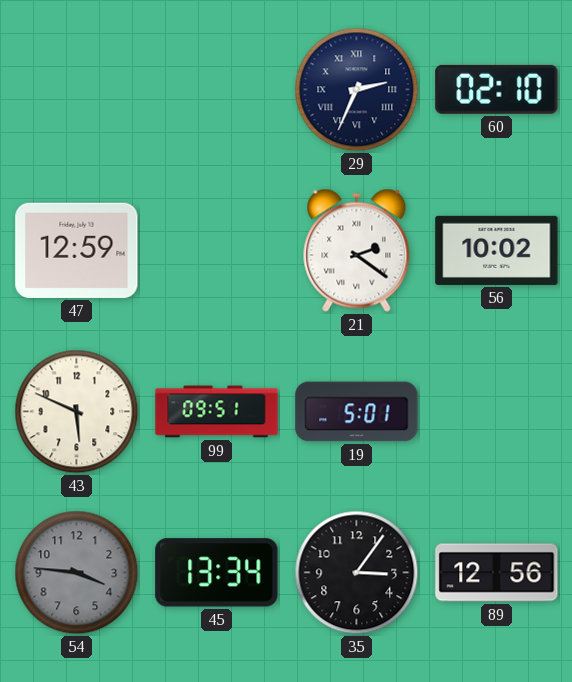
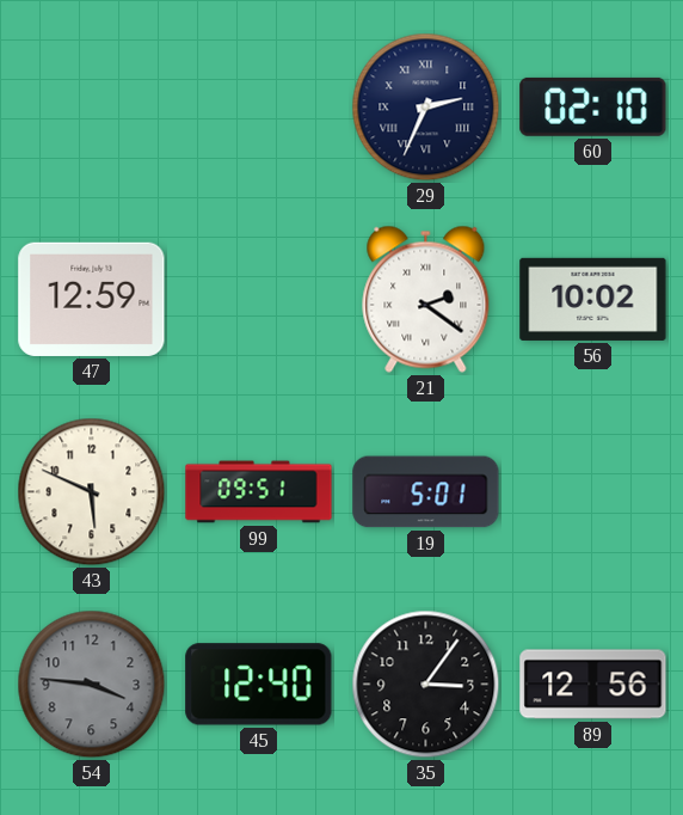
45: 13:34 -> 12:40 (259, 685)
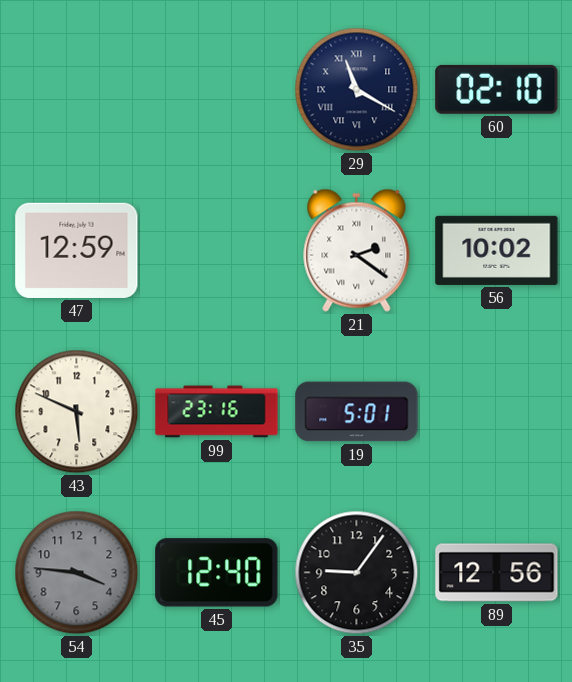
29: 2:34 -> 11:20 (357, 90)
99: 09:51 -> 23:16 (217, 412)
35: 3:06 -> 9:06 (357, 573)
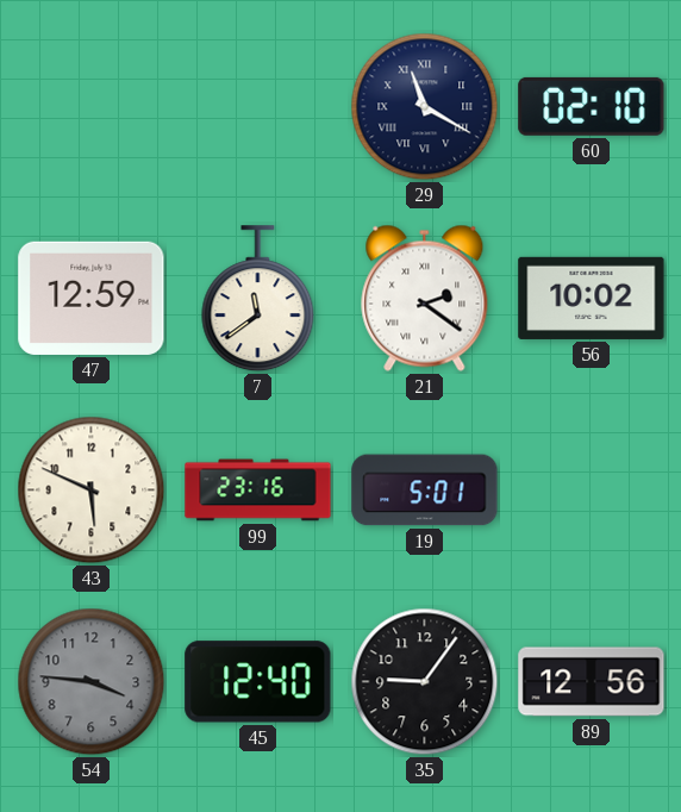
7: none -> 11:39 (258, 299)
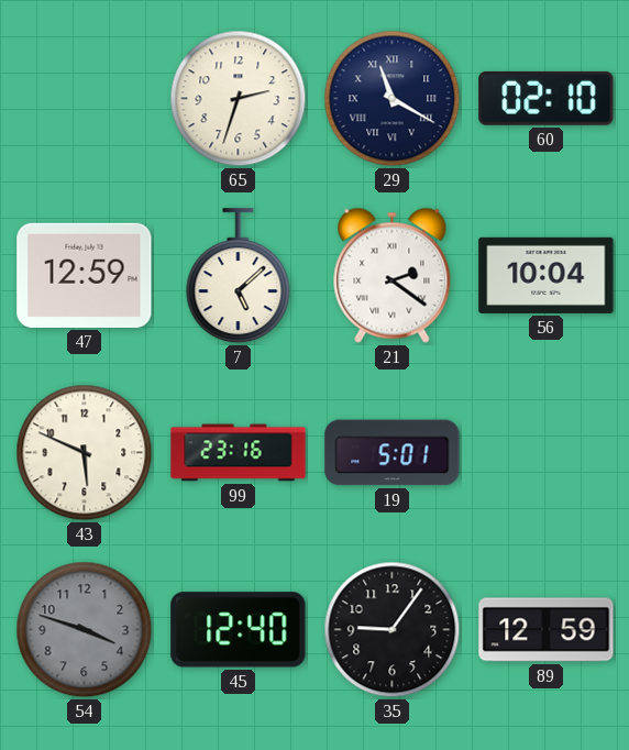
65: none -> 2:33 (239, 99)
7: 11:39 -> 5:08 (239, 276)
56: 10:02 -> 10:04 (547, 275)
54: 3:46 -> 3:48 (85, 630)
89: 12:56 -> 12:59 (547, 630)
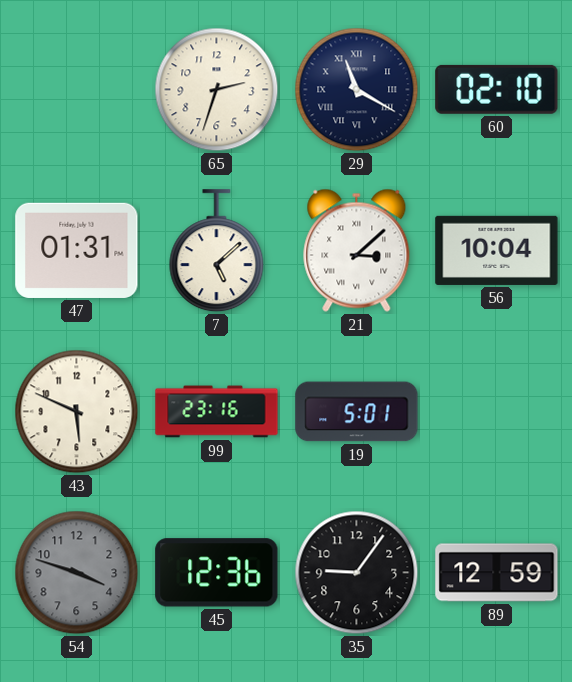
47: 12:59 -> 01:31 (77, 250)
21: 2:21 -> 3:08 (357, 250)
45: 12:40 -> 12:36 (217, 573)
